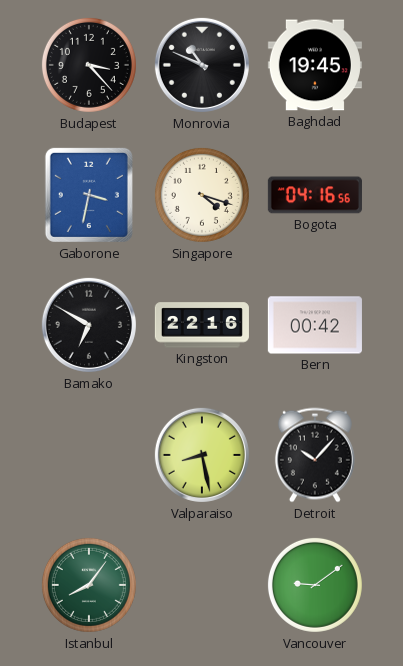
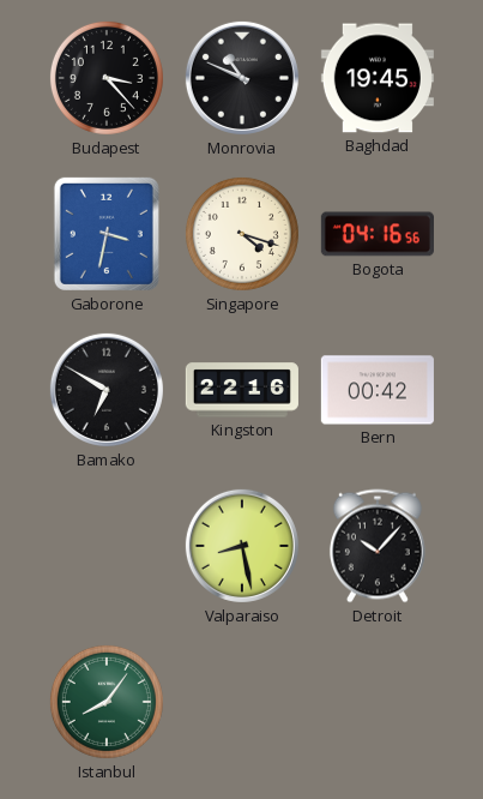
Vancouver: 9:09 -> none (315, 585)
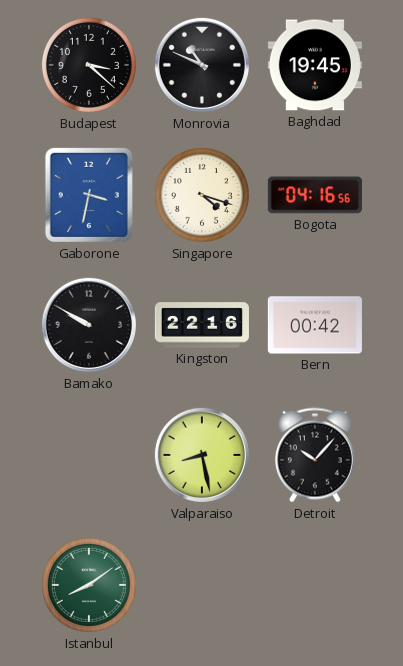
Budapest: 3:23 -> 3:22 (89, 65)
Bamako: 6:50 -> 9:50 (89, 325)
Istanbul: 8:06 -> 8:09 (89, 585)
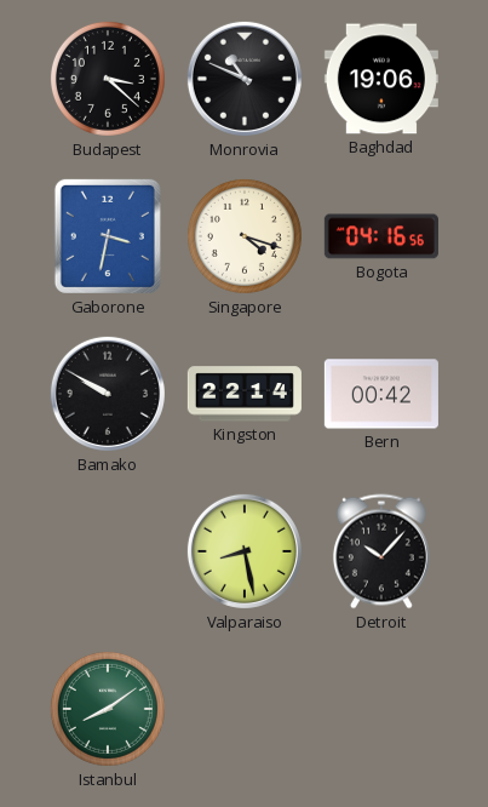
Baghdad: 19:45 -> 19:06 (381, 79)
Kingston: 22:16 -> 22:14 (245, 394)
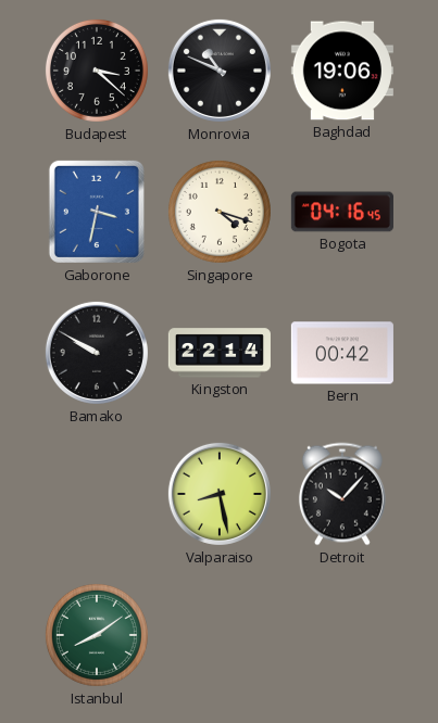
Bogota: 04:16:56 -> 04:16:45 (342, 212)
